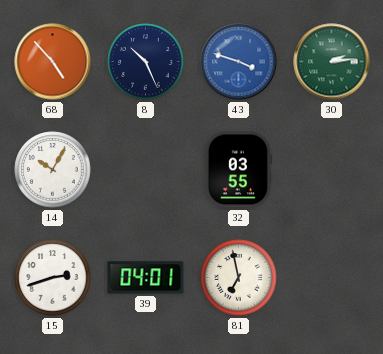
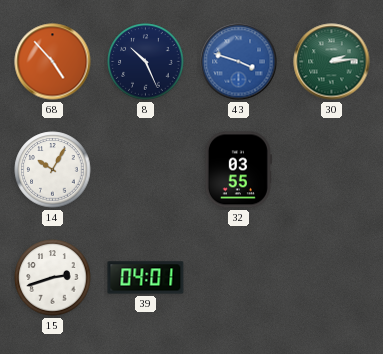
81: 6:58 -> none (239, 278)
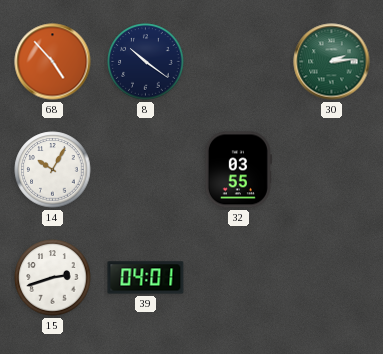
8: 10:26 -> 10:21 (146, 62)
43: 3:48 -> none (239, 62)
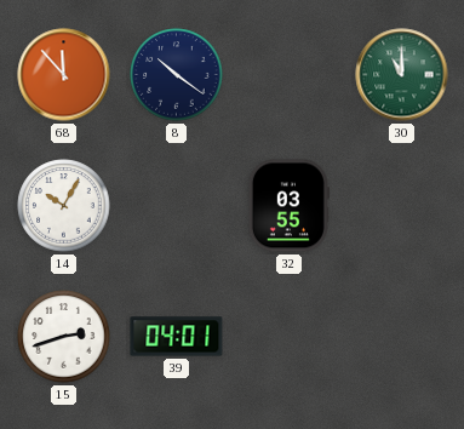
68: 4:53 -> 11:53 (64, 75)
30: 2:14 -> 11:00 (402, 75)
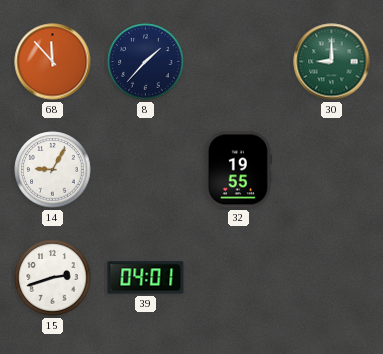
8: 10:21 -> 1:37 (146, 62)
30: 11:00 -> 9:00 (332, 62)
14: 10:05 -> 9:05 (53, 170)
32: 03:55 -> 19:55 (238, 170)
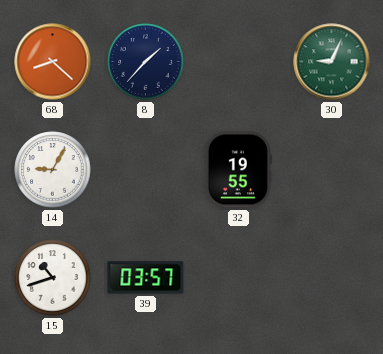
68: 11:53 -> 8:22 (53, 62)
30: 9:00 -> 9:04 (332, 62)
15: 2:42 -> 10:42 (53, 278)
39: 04:01 -> 03:57 (146, 278)
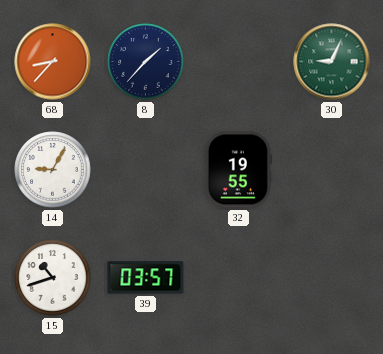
68: 8:22 -> 8:37 (53, 62)
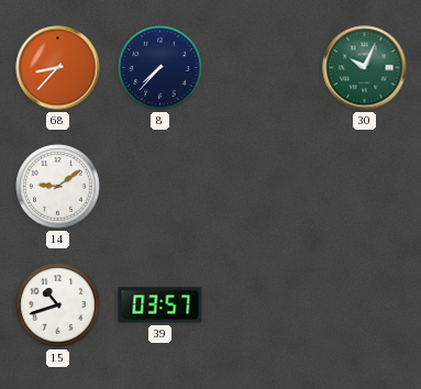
8: 1:37 -> 7:37 (160, 68)
30: 9:04 -> 10:04 (365, 68)
14: 9:05 -> 9:09 (58, 187)
32: 19:55 -> none (238, 170)
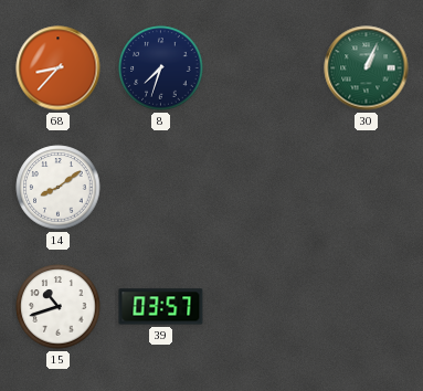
8: 7:37 -> 7:33 (161, 68)
30: 10:04 -> 1:04 (367, 68)
14: 9:09 -> 8:09 (59, 188)
